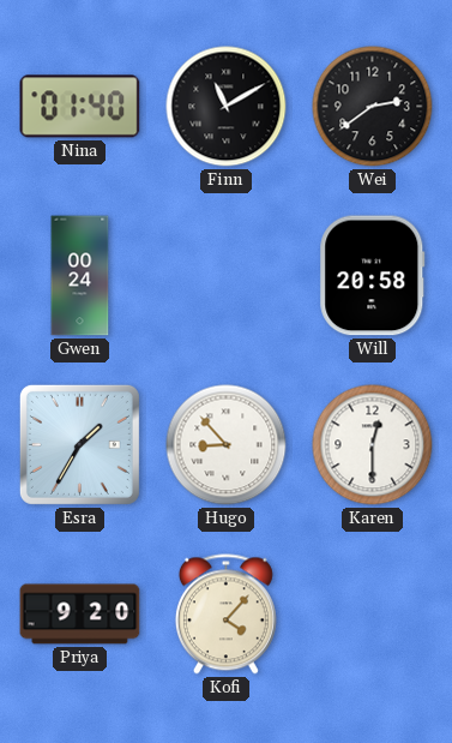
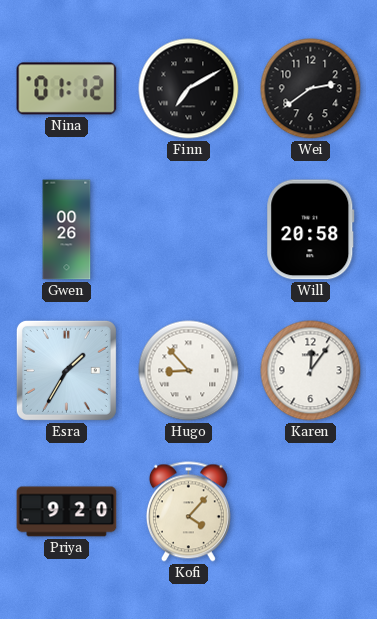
Nina: 01:40 -> 01:12 (67, 89)
Finn: 11:10 -> 7:10 (189, 89)
Gwen: 00:24 -> 00:26 (67, 230)
Karen: 12:30 -> 12:06 (311, 371)
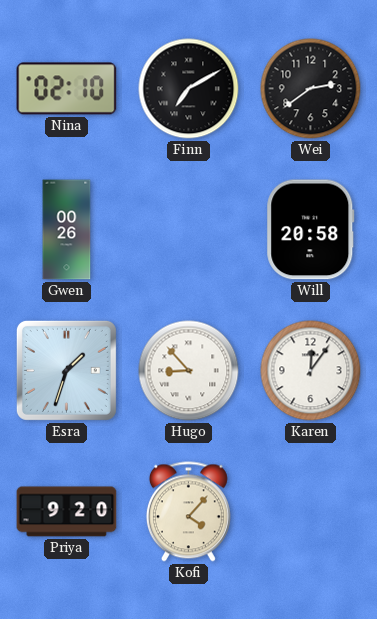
Nina: 01:12 -> 02:10 (67, 89)
Esra: 1:35 -> 1:33 (66, 370)
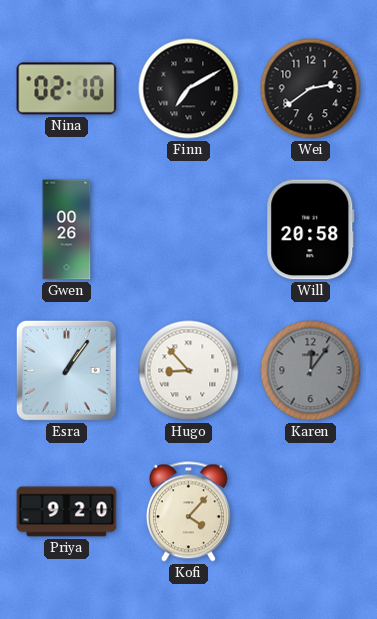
Esra: 1:33 -> 1:06 (66, 370)
Karen dial: white -> grey (311, 371)
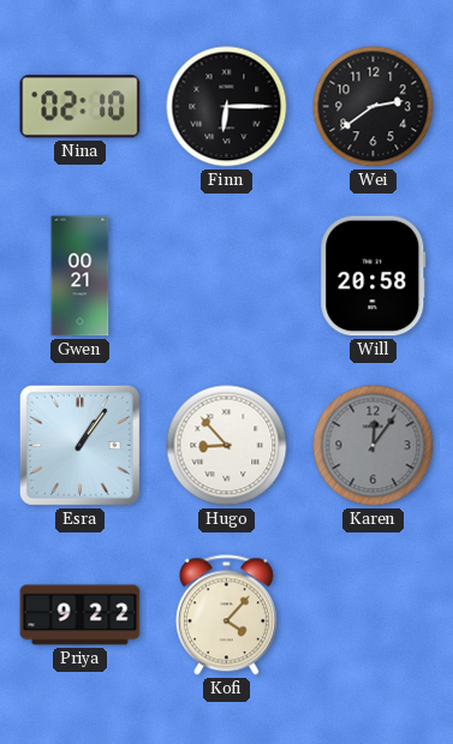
Finn: 7:10 -> 6:15 (227, 107)
Gwen: 00:26 -> 00:21 (81, 276)
Priya: 9:20 -> 9:22 (81, 615)
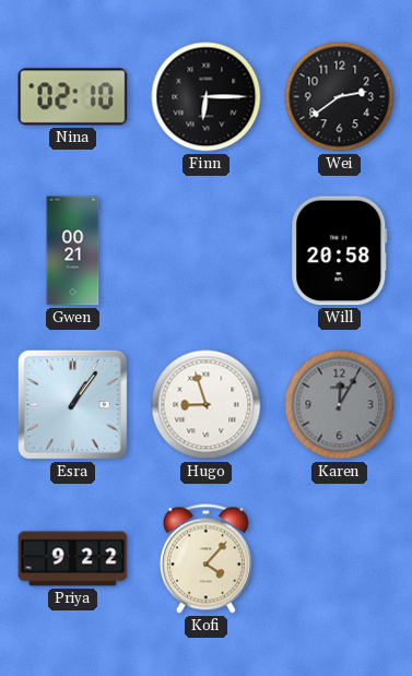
Hugo: 8:53 -> 8:57 (207, 405)
Karen: 12:06 -> 12:05 (340, 405)
